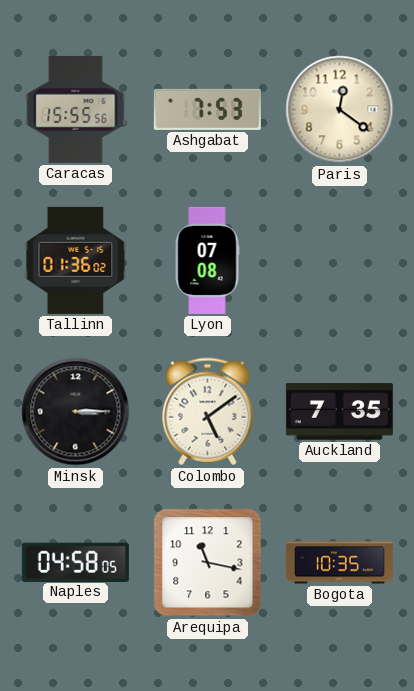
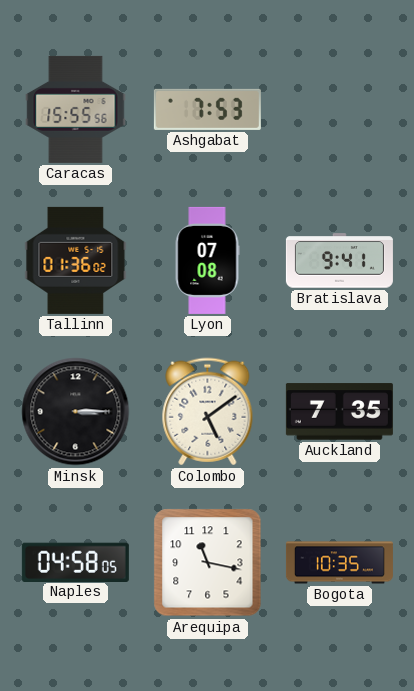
Paris: 12:21 -> none (340, 110)
Bratislava: none -> 9:41 (339, 261)
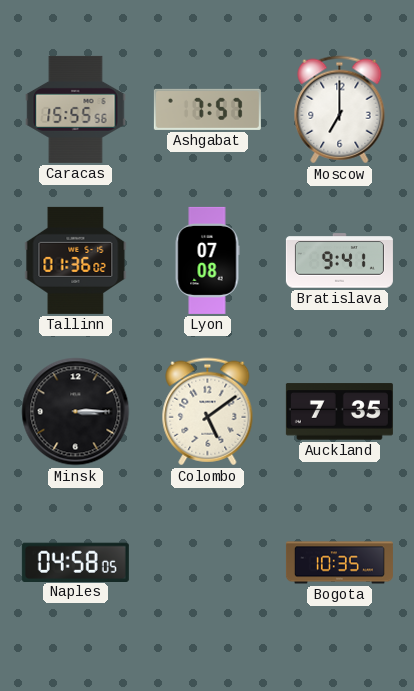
Ashgabat: 7:53 -> 7:57 (207, 109)
Moscow: none -> 7:00 (340, 110)
Arequipa: 11:17 -> none (208, 563)
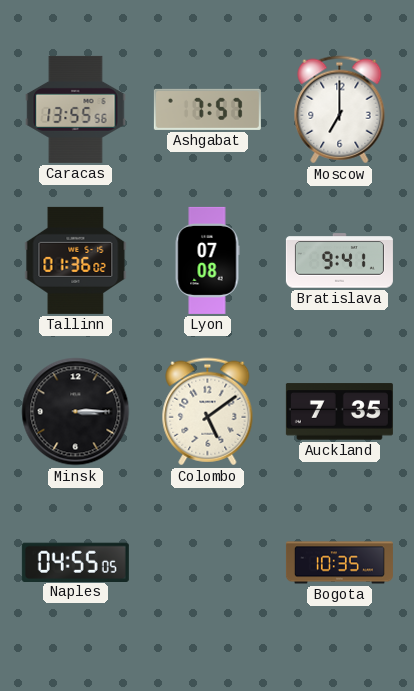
Caracas: 15:55 -> 13:55 (76, 109)
Naples: 04:58 -> 04:55 (75, 562)
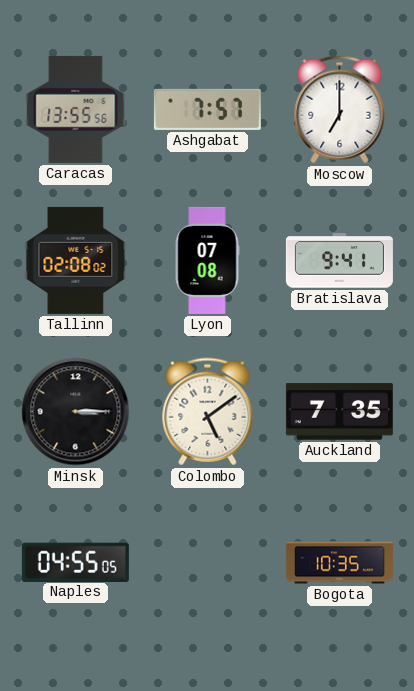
Tallinn: 01:36 -> 02:08 (76, 260)
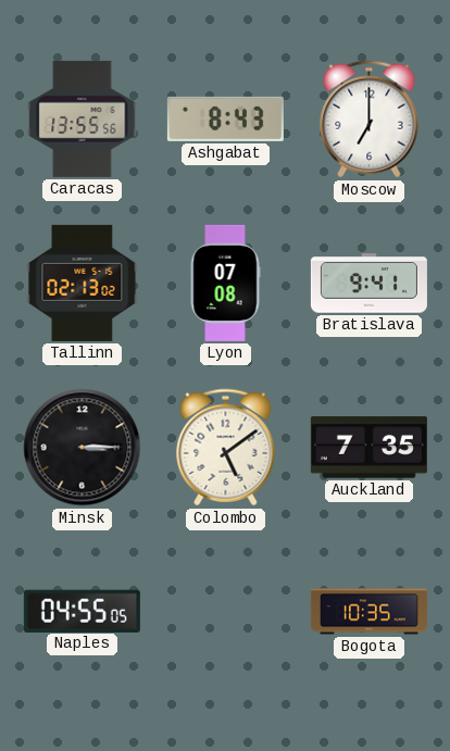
Ashgabat: 7:57 -> 8:43 (225, 118)
Tallinn: 02:08 -> 02:13 (83, 283)
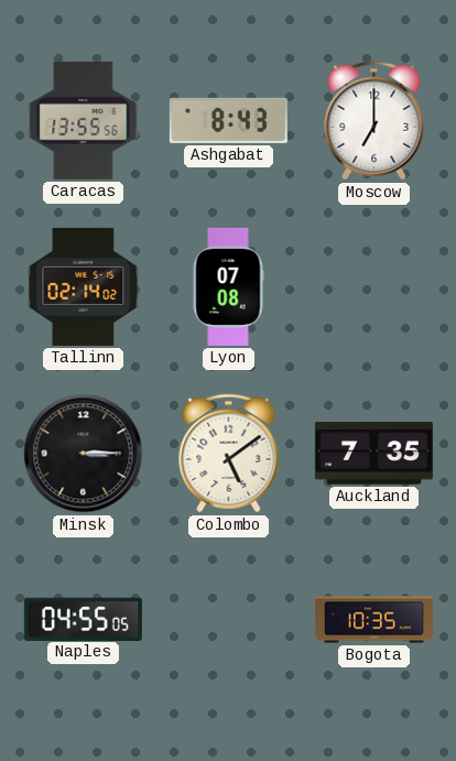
Tallinn: 02:13 -> 02:14 (84, 286)
Bratislava: 9:41 -> none (368, 284)
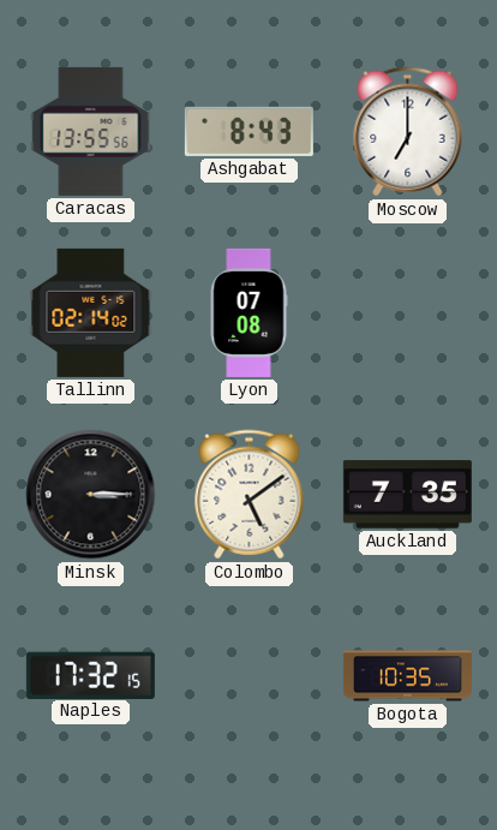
Naples: 04:55 -> 17:32 (90, 675)
